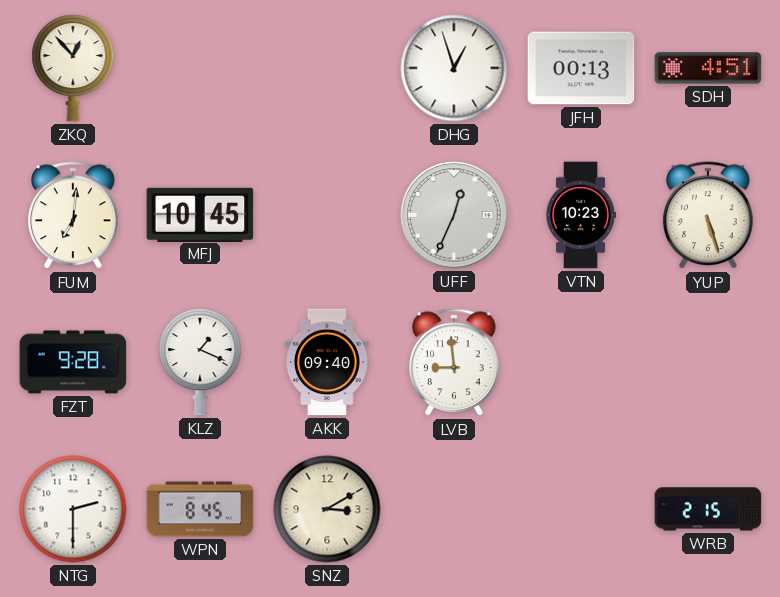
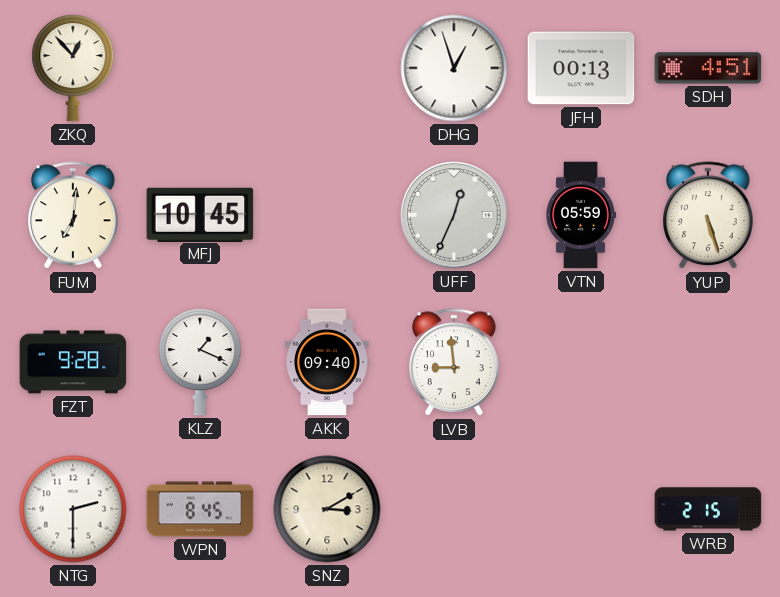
VTN: 10:23 -> 05:59 (581, 215)
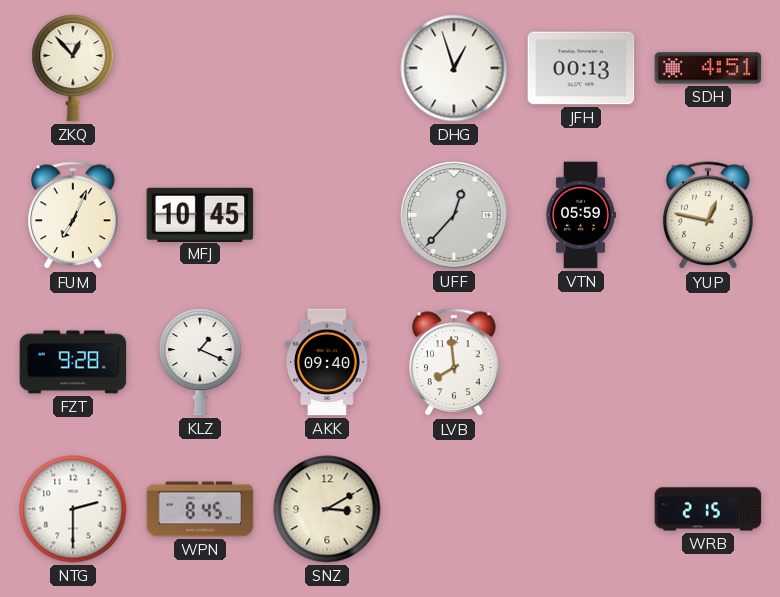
FUM: 7:01 -> 7:04 (74, 216)
UFF: 12:34 -> 12:37 (454, 215)
YUP: 5:27 -> 12:47 (709, 216)
LVB: 8:59 -> 7:59 (455, 363)
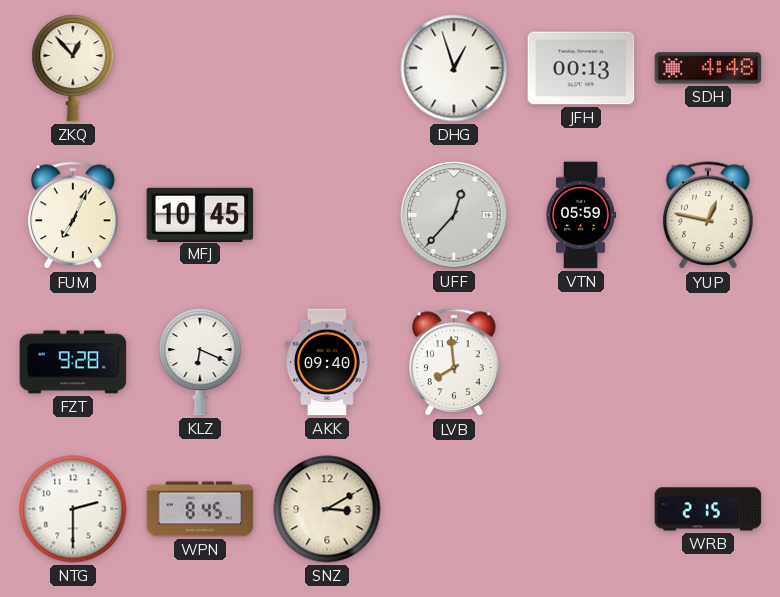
SDH: 4:51 -> 4:48 (708, 68)
KLZ: 1:19 -> 6:19 (200, 362)
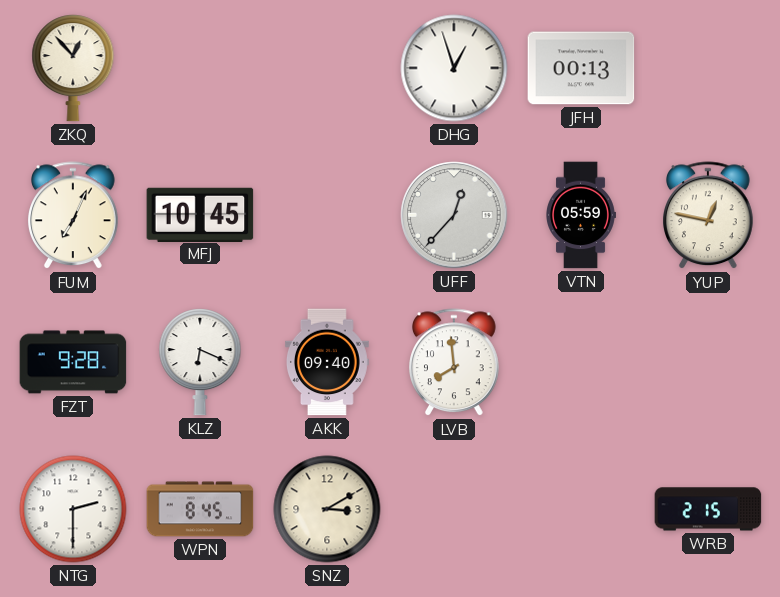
SDH: 4:48 -> none (708, 68)
